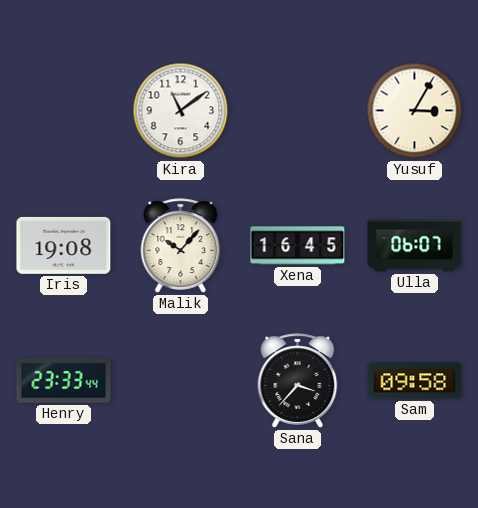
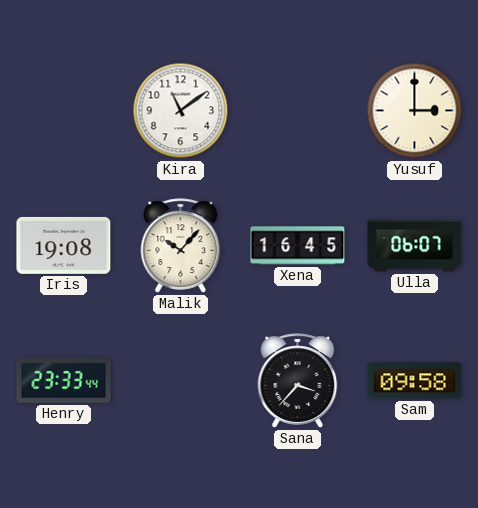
Yusuf: 3:05 -> 3:00 (415, 111)
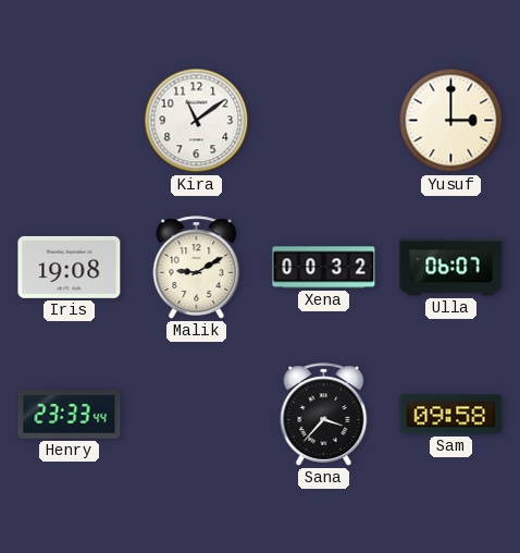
Malik: 10:07 -> 9:10 (197, 268)
Xena: 16:45 -> 00:32 (324, 268)
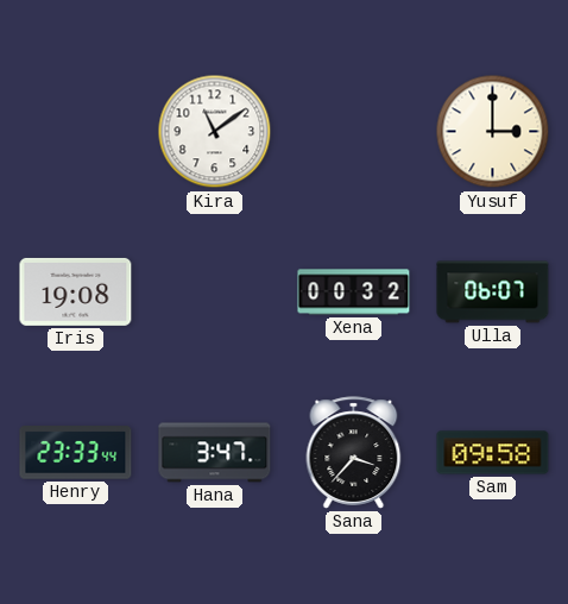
Malik: 9:10 -> none (197, 268)
Hana: none -> 3:47 (215, 453)
